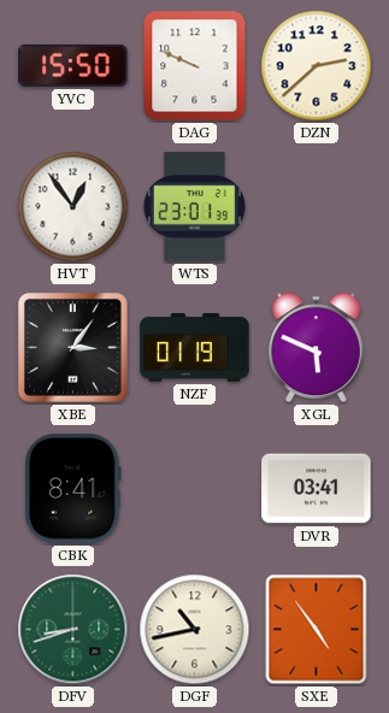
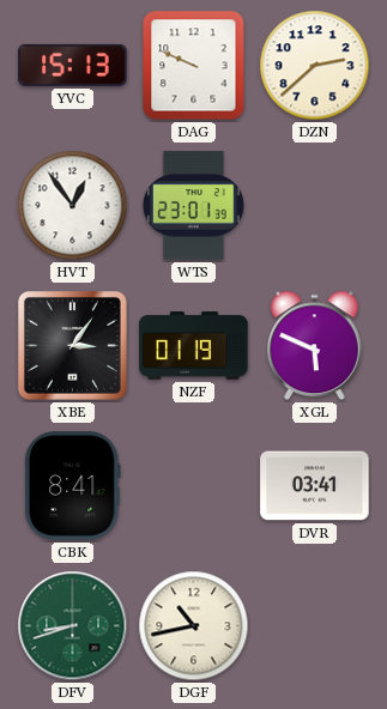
YVC: 15:50 -> 15:13 (73, 65)
SXE: 4:54 -> none (317, 630)
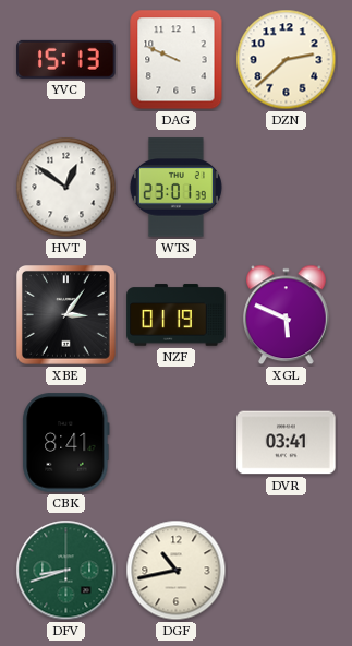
HVT: 12:54 -> 12:51 (66, 188)
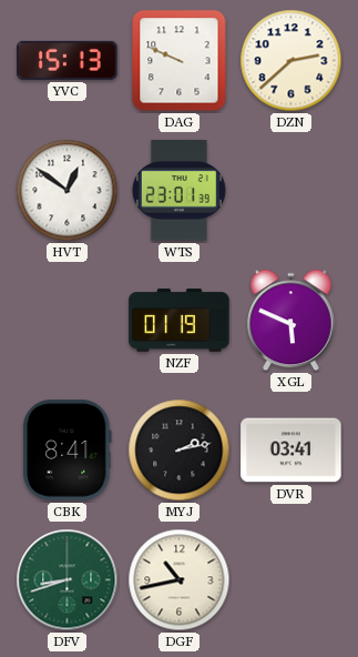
XBE: 3:06 -> none (66, 315)
MYJ: none -> 2:13 (180, 451)
